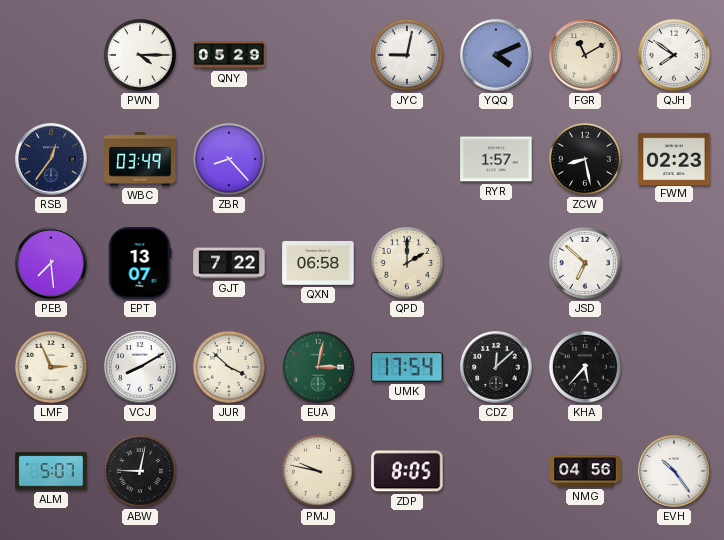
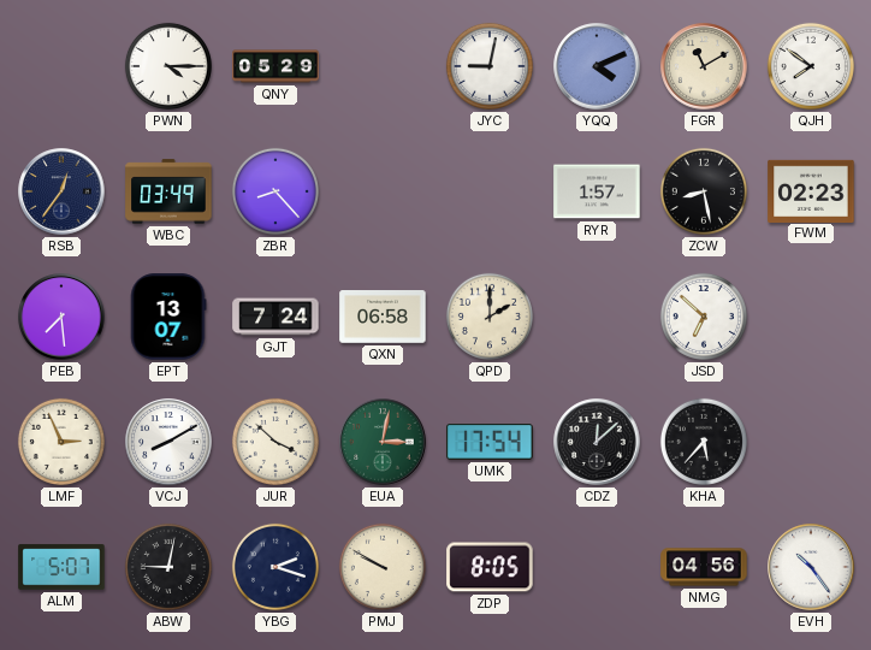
GJT: 7:22 -> 7:24 (275, 317)
YBG: none -> 2:18 (275, 567)
PMJ: 9:47 -> 9:50 (383, 567)
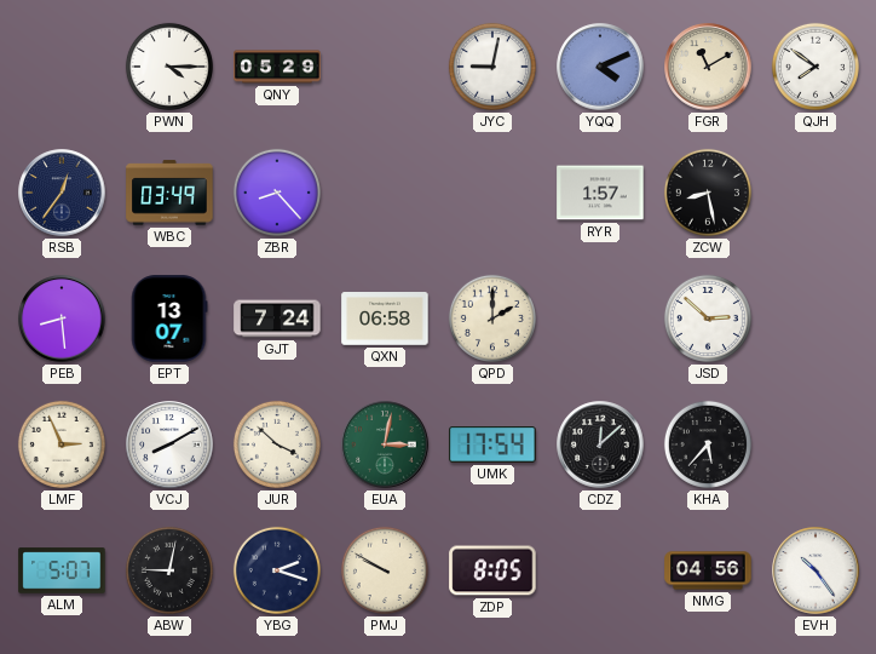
FWM: 02:23 -> none (811, 190)
PEB: 7:29 -> 8:29 (62, 319)
JSD: 6:52 -> 2:52 (708, 319)
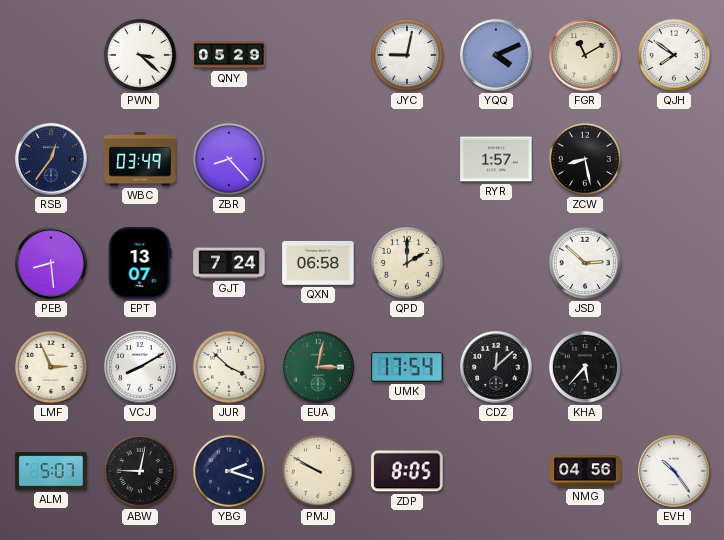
PWN: 4:15 -> 3:22 (140, 55)
